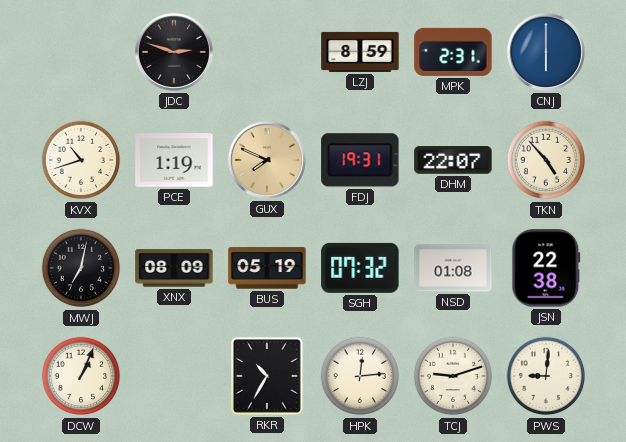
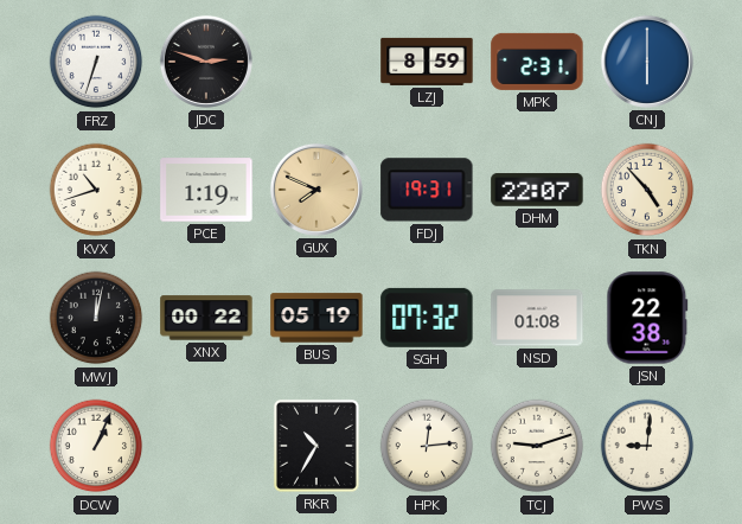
FRZ: none -> 6:33 (96, 62)
MWJ: 7:02 -> 12:02 (96, 318)
XNX: 08:09 -> 00:22 (206, 318)
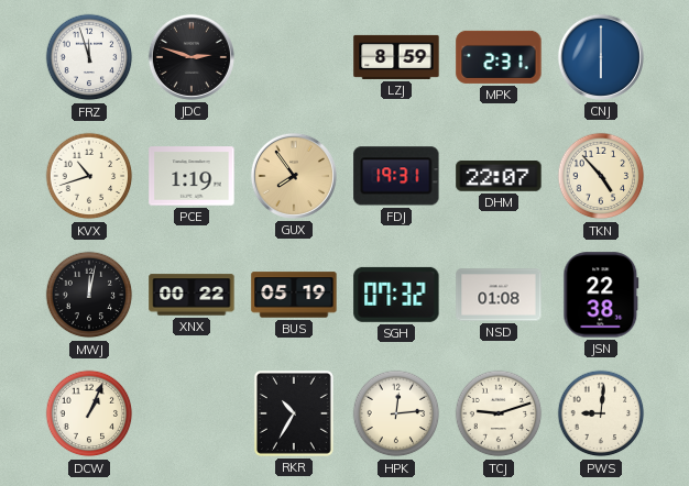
FRZ: 6:33 -> 11:57 (89, 57)
GUX: 7:49 -> 7:54 (294, 176)
